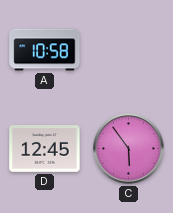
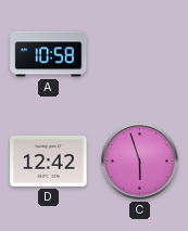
D: 12:45 -> 12:42 (49, 162)
C: 5:54 -> 5:57 (140, 162)
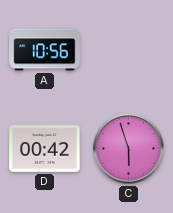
A: 10:58 -> 10:56 (45, 50)
D: 12:42 -> 00:42 (45, 149)
